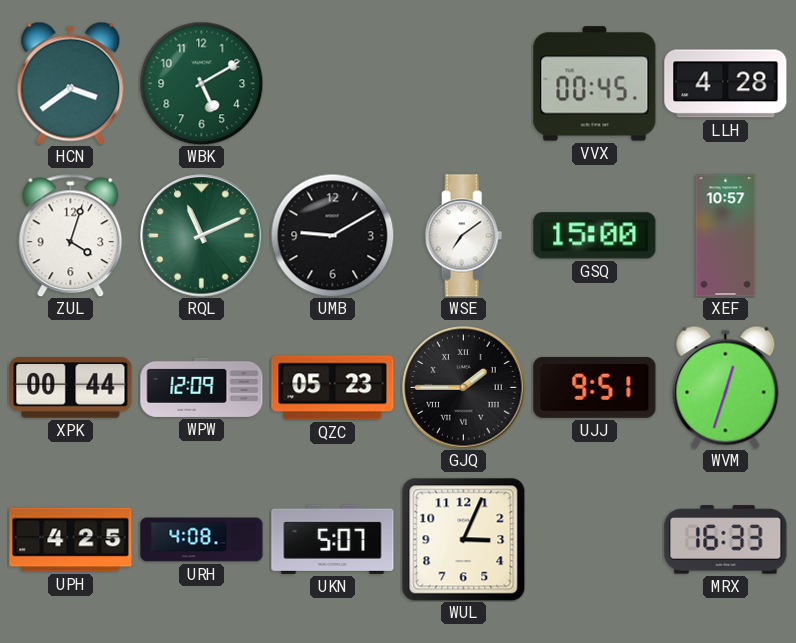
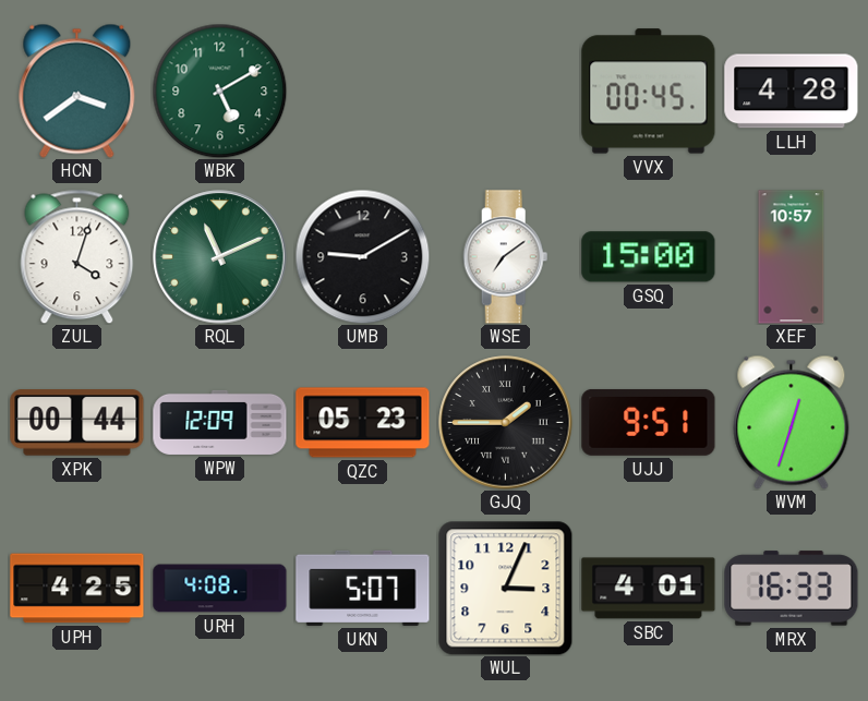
SBC: none -> 4:01 (649, 589)
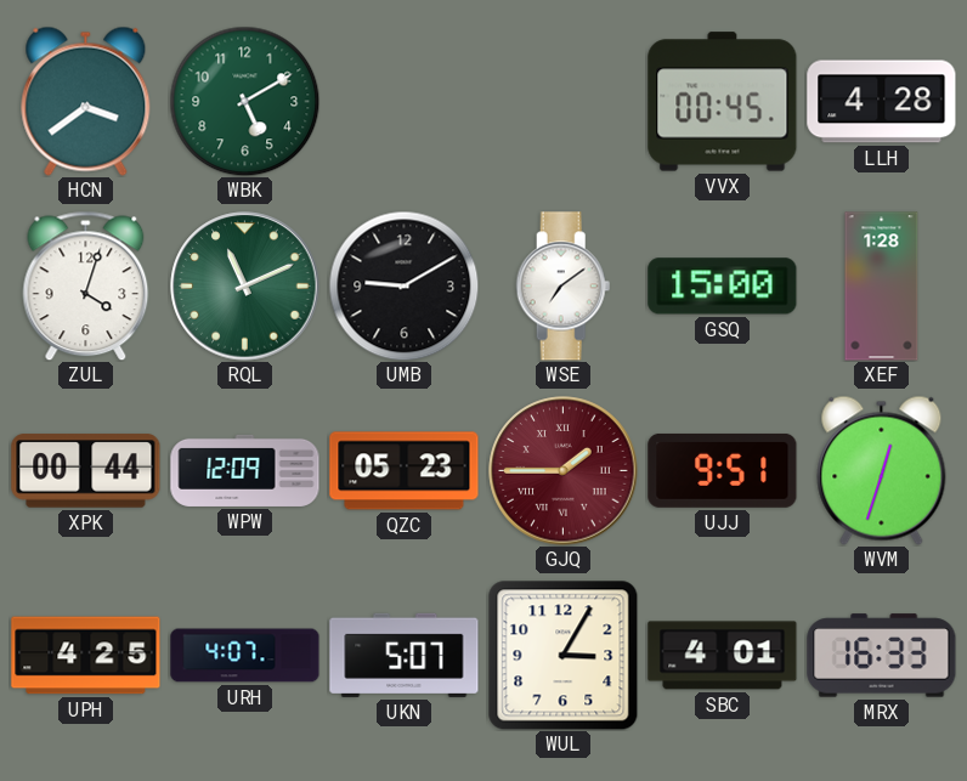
XEF: 10:57 -> 1:28 (882, 287)
GJQ dial: black -> burgundy (564, 471)
URH: 4:08 -> 4:07 (245, 656)
WUL: 3:04 -> 3:05 (562, 655)
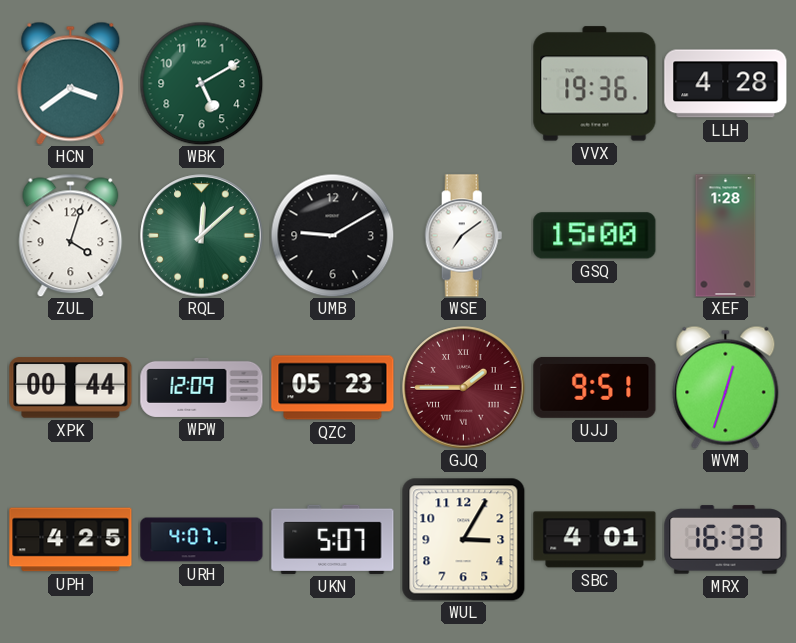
VVX: 00:45 -> 19:36 (595, 84)
RQL: 11:11 -> 12:08 (202, 236)
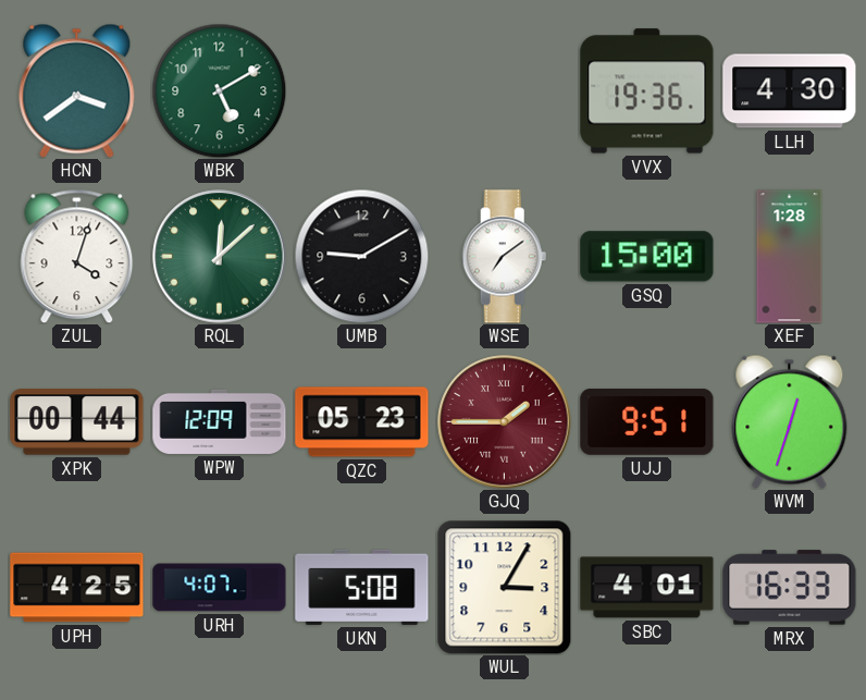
LLH: 4:28 -> 4:30 (790, 91)
UKN: 5:07 -> 5:08 (362, 587)
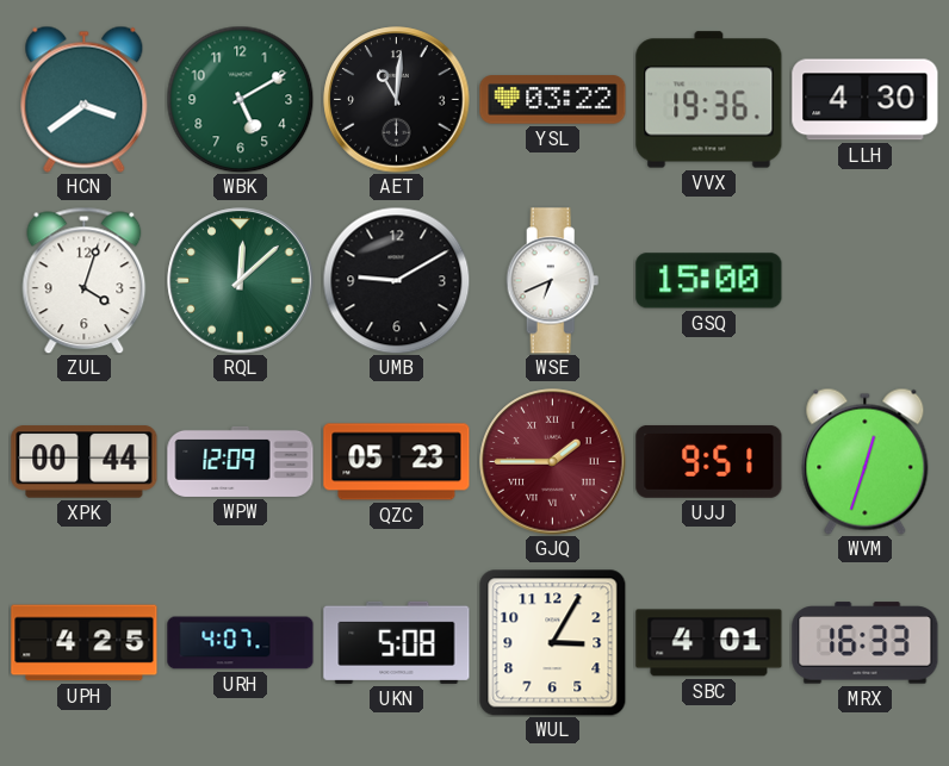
AET: none -> 11:01 (397, 100)
YSL: none -> 03:22 (553, 100)
WSE: 7:09 -> 6:41 (553, 281)
XEF: 1:28 -> none (790, 257)
